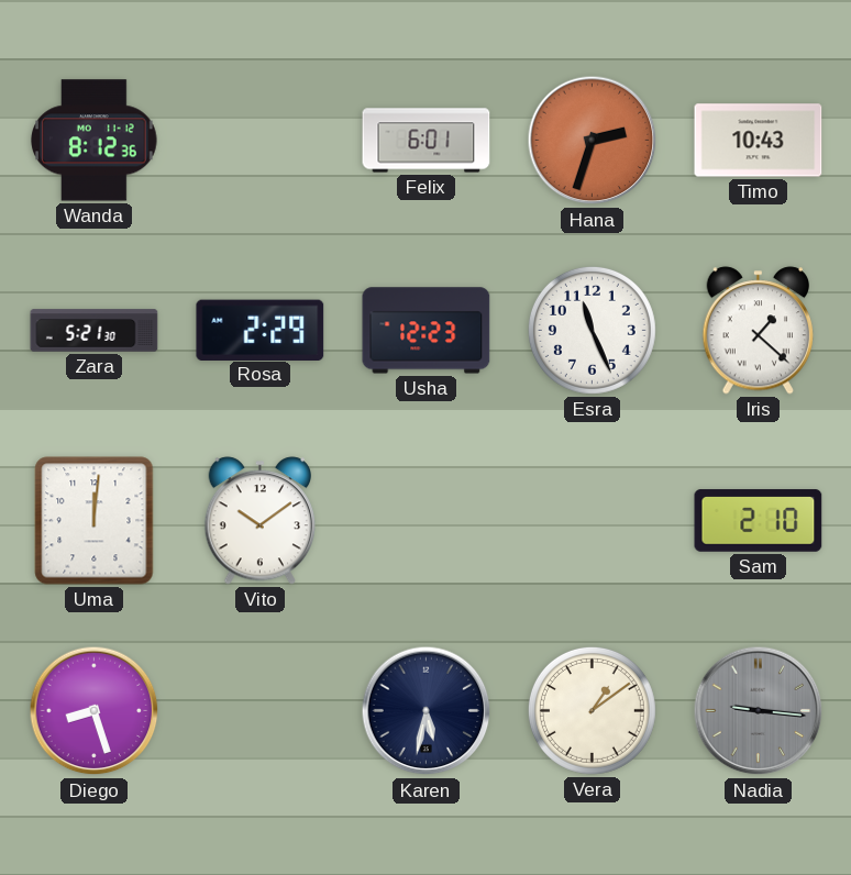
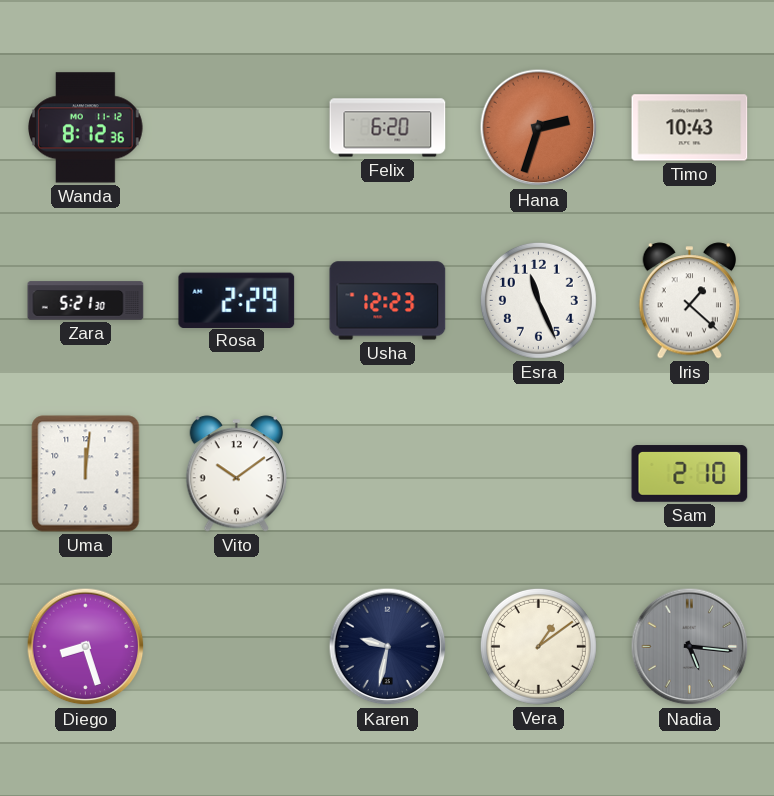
Felix: 6:01 -> 6:20 (388, 128)
Karen: 5:32 -> 9:32 (388, 647)
Nadia: 9:16 -> 5:16 (690, 647)
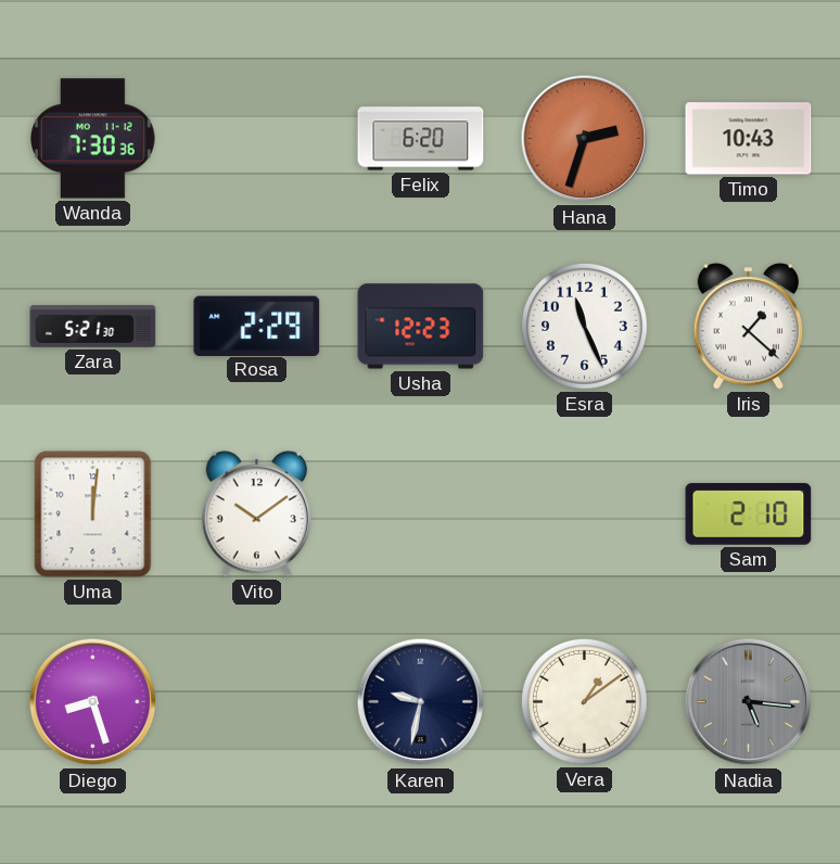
Wanda: 8:12 -> 7:30 (93, 139)
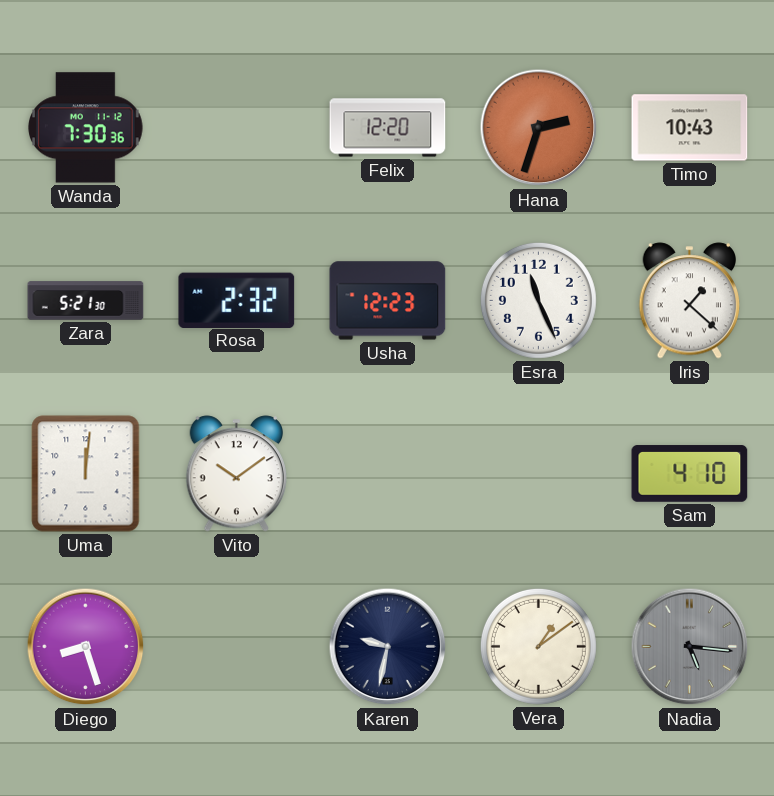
Felix: 6:20 -> 12:20 (388, 128)
Rosa: 2:29 -> 2:32 (237, 300)
Sam: 2:10 -> 4:10 (690, 474)
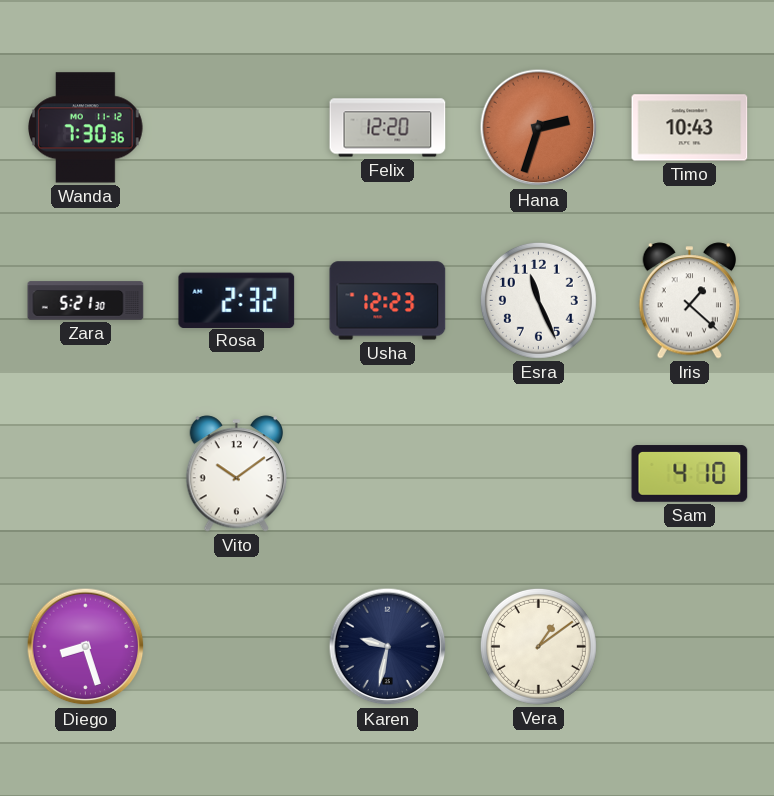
Uma: 12:01 -> none (86, 474)
Nadia: 5:16 -> none (690, 647)
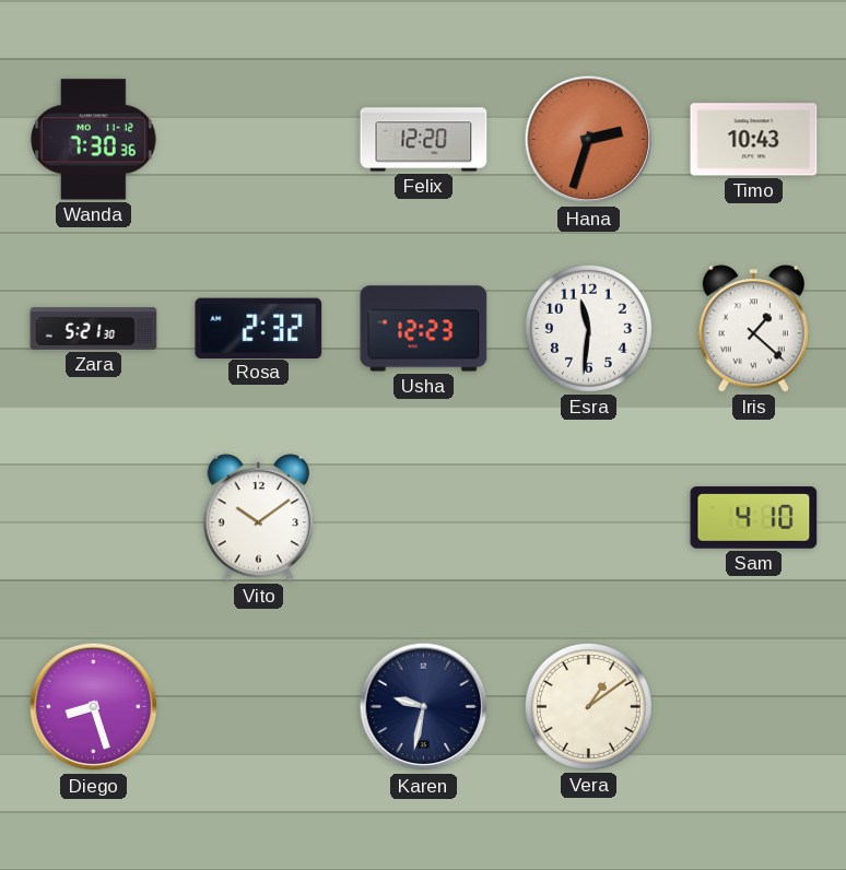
Esra: 11:26 -> 11:31 (588, 328)
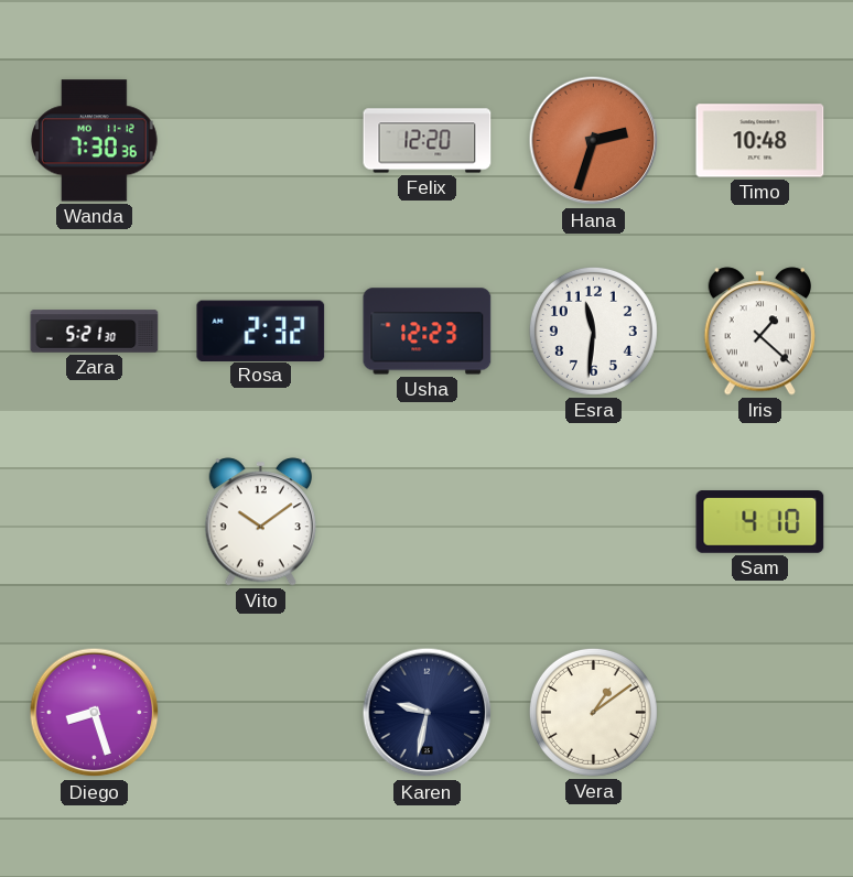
Timo: 10:43 -> 10:48 (760, 141)
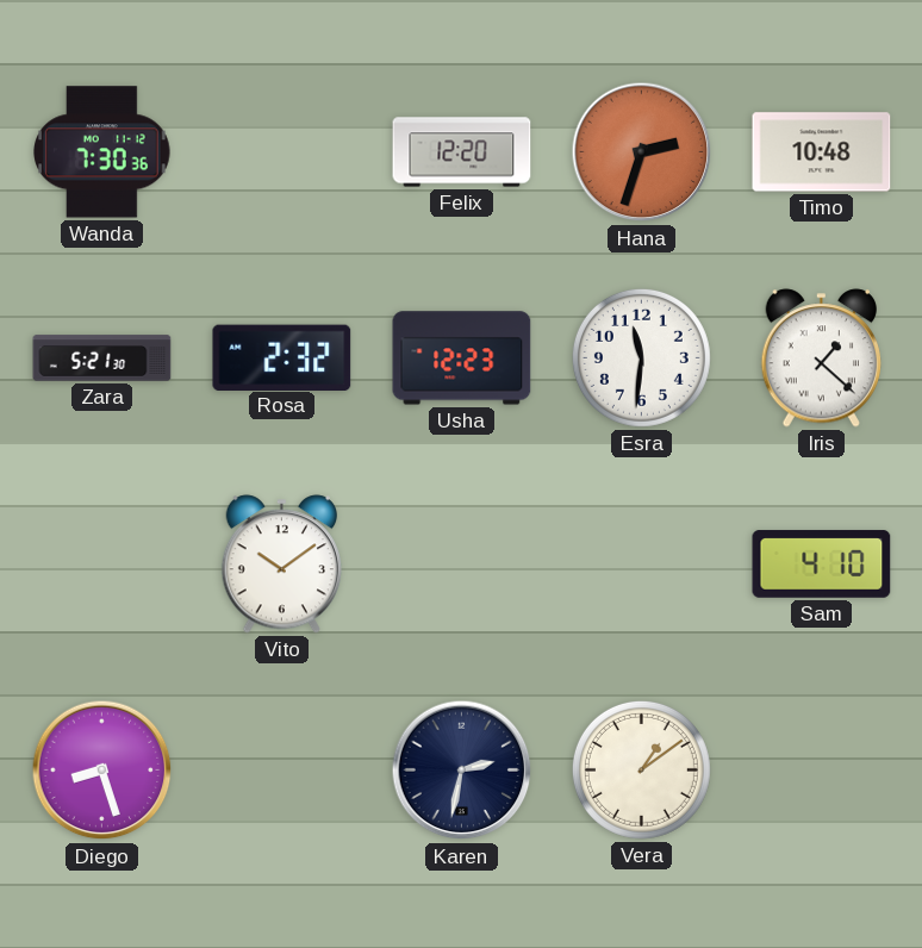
Karen: 9:32 -> 2:32 (462, 771)
